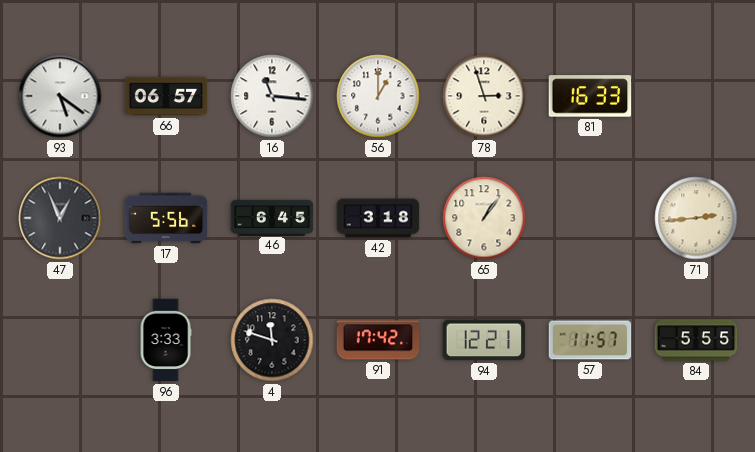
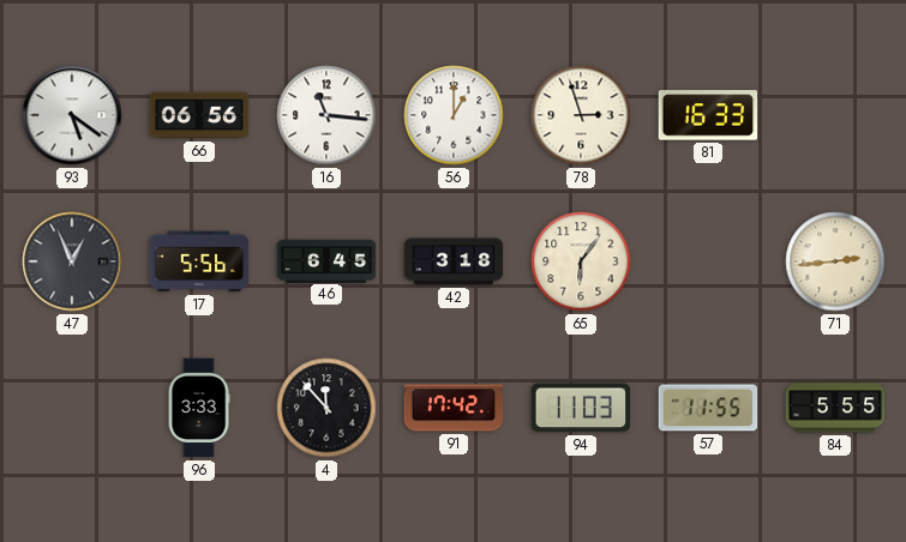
66: 06:57 -> 06:56 (199, 115)
65: 1:06 -> 6:06 (581, 261)
4: 11:48 -> 11:53 (326, 408)
94: 12:21 -> 11:03 (581, 408)
57: 11:57 -> 11:55 (708, 408)
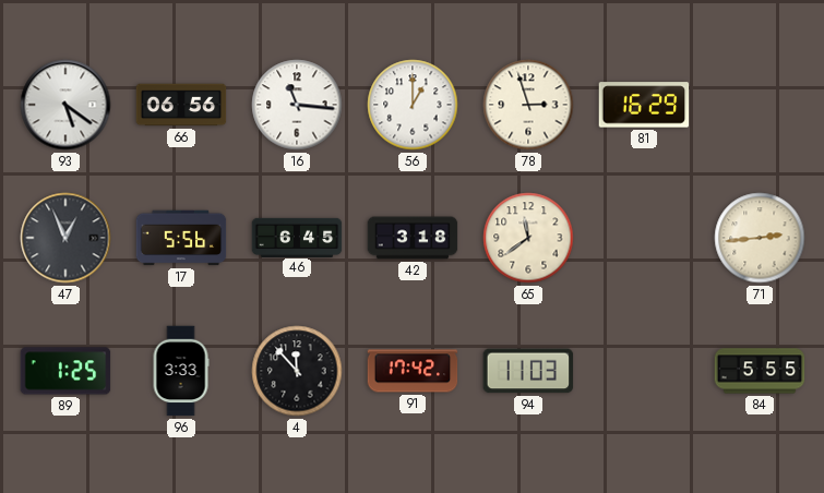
81: 16:33 -> 16:29 (644, 105)
65: 6:06 -> 11:39 (528, 238)
89: none -> 1:25 (65, 371)
57: 11:55 -> none (708, 408)
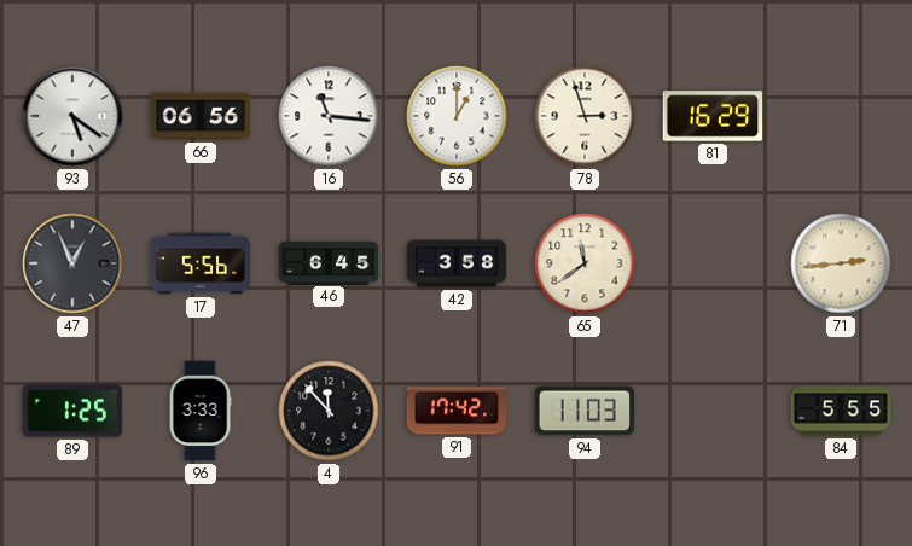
42: 3:18 -> 3:58 (457, 263)
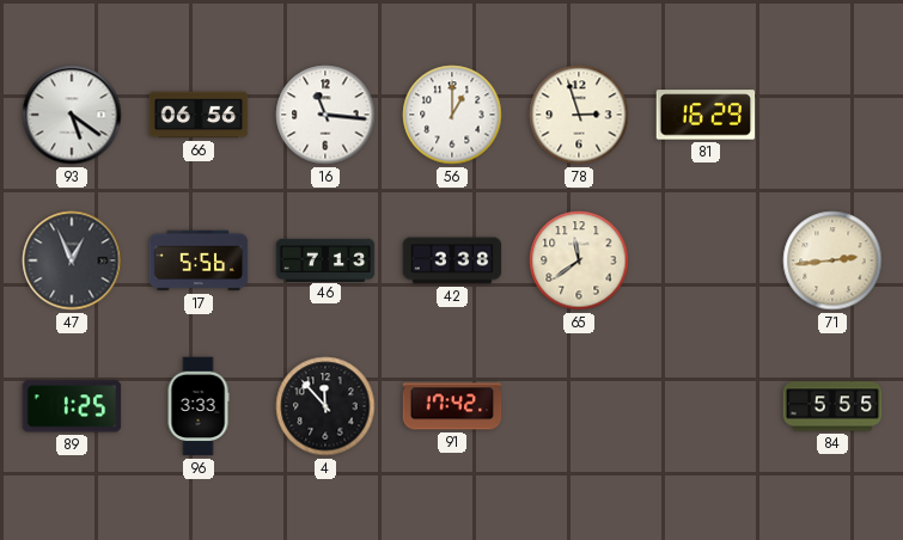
46: 6:45 -> 7:13 (325, 259)
42: 3:58 -> 3:38 (452, 260)
94: 11:03 -> none (585, 411)
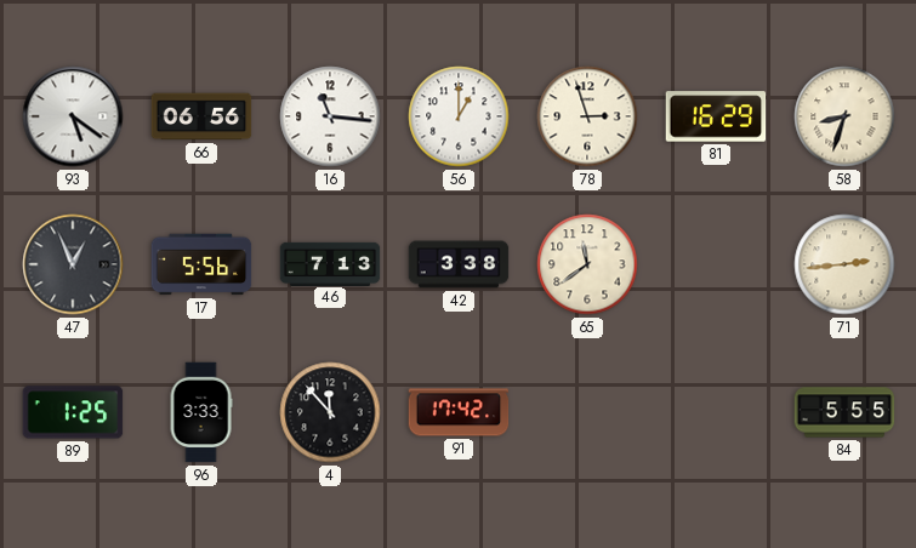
58: none -> 8:33 (844, 116)
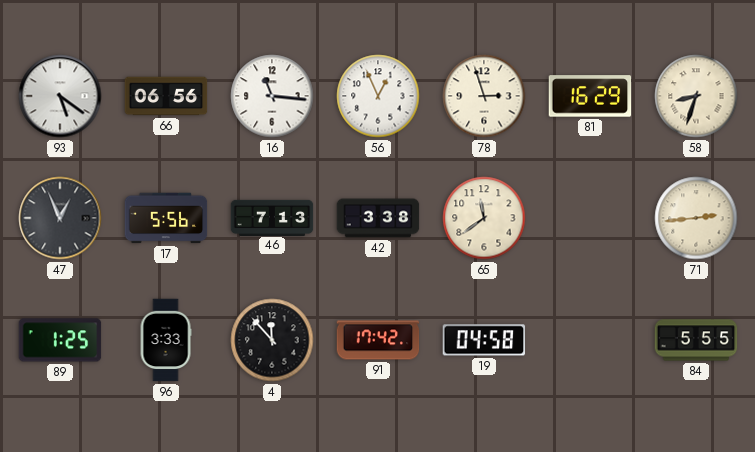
56: 1:00 -> 12:56 (378, 96)
19: none -> 04:58 (484, 340)
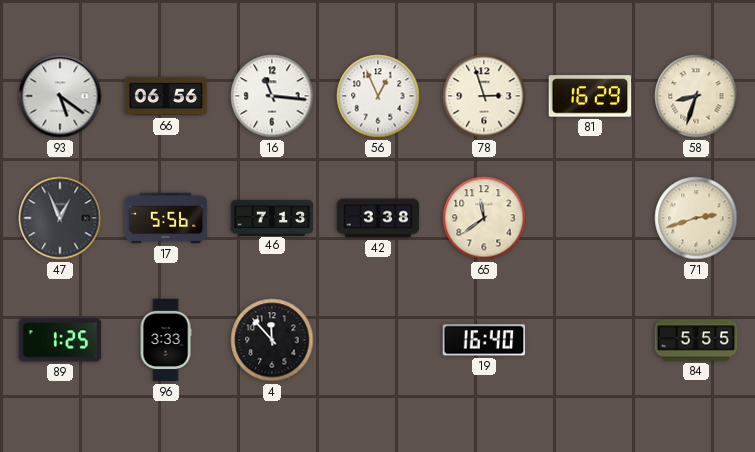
71: 2:44 -> 2:42 (696, 218)
91: 17:42 -> none (378, 340)
19: 04:58 -> 16:40 (484, 340)
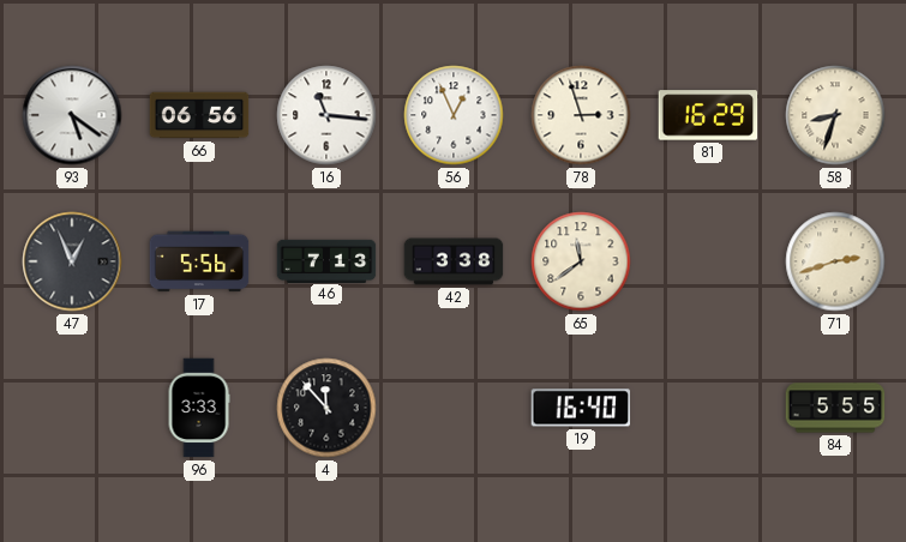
89: 1:25 -> none (60, 340)
